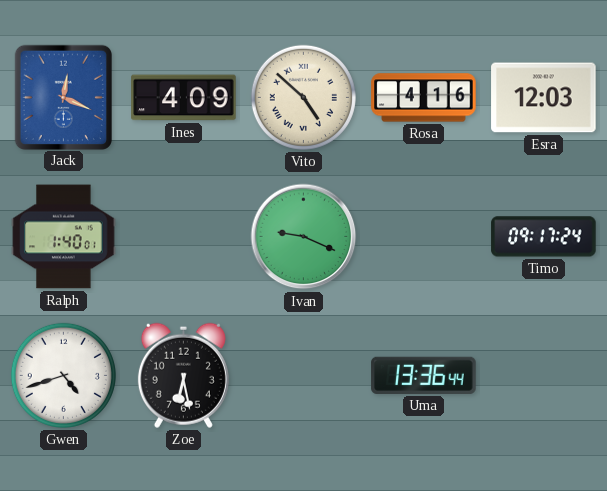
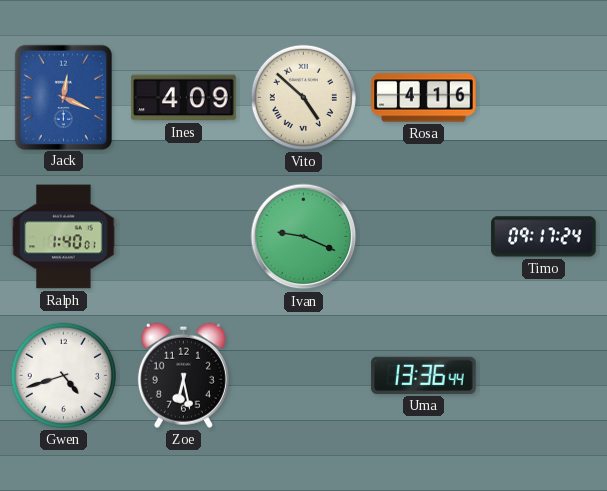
Esra: 12:03 -> none (544, 98)
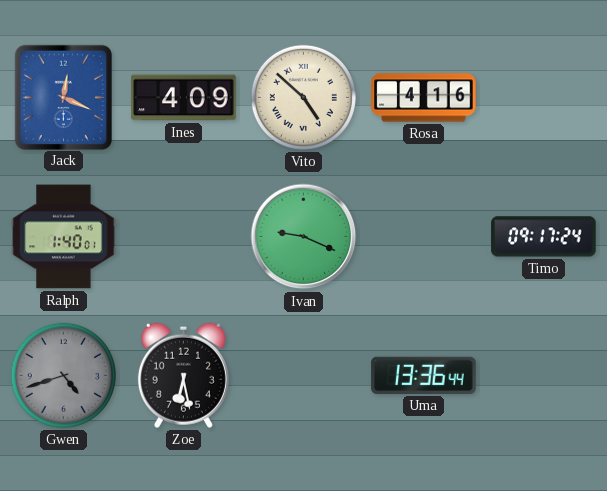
Gwen dial: white -> grey (63, 375)
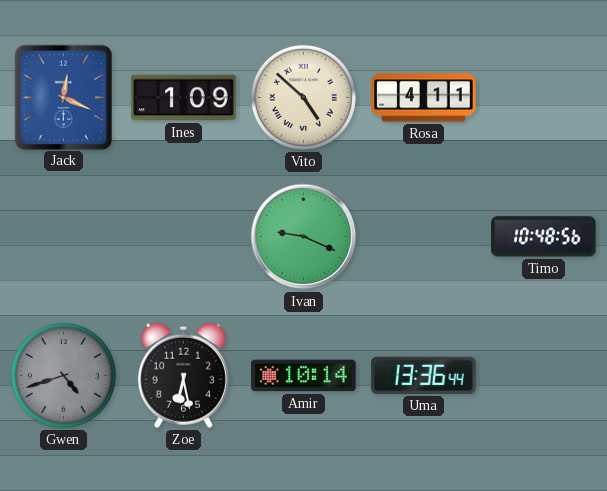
Ines: 4:09 -> 1:09 (184, 98)
Rosa: 4:16 -> 4:11 (424, 98)
Ralph: 1:40 -> none (64, 237)
Timo: 09:17 -> 10:48 (544, 237)
Amir: none -> 10:14 (304, 376)
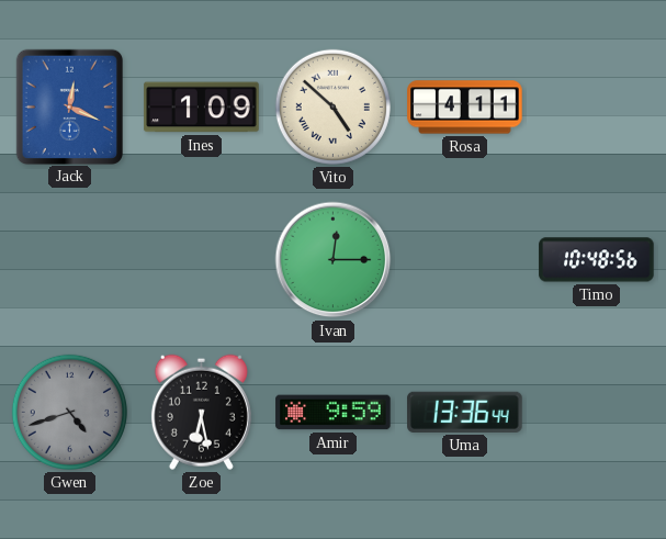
Ivan: 9:19 -> 12:15 (334, 260)
Amir: 10:14 -> 9:59 (334, 413)
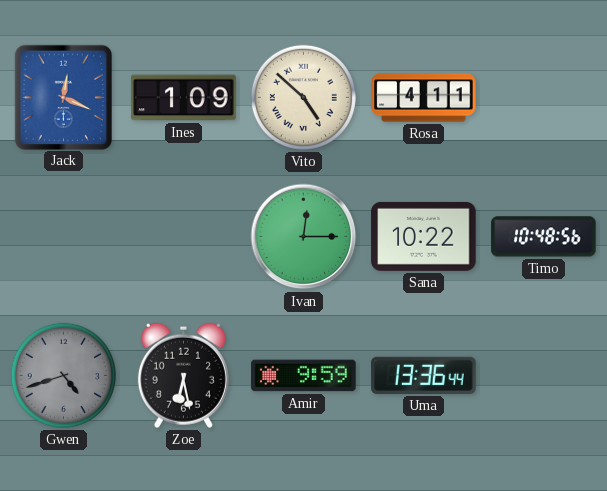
Sana: none -> 10:22 (424, 236)
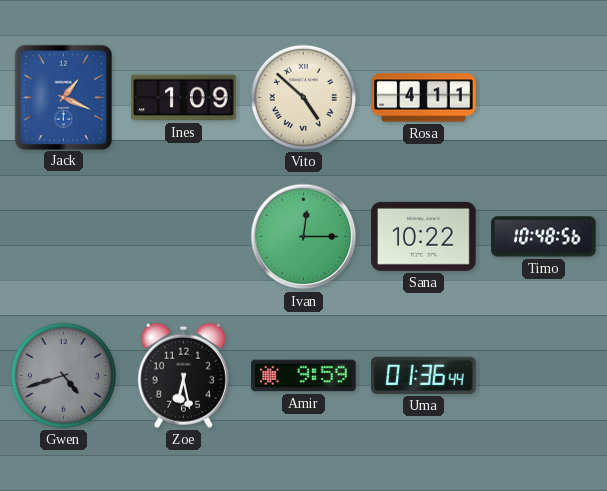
Jack: 12:19 -> 1:19 (63, 97)
Uma: 13:36 -> 01:36 (424, 375)
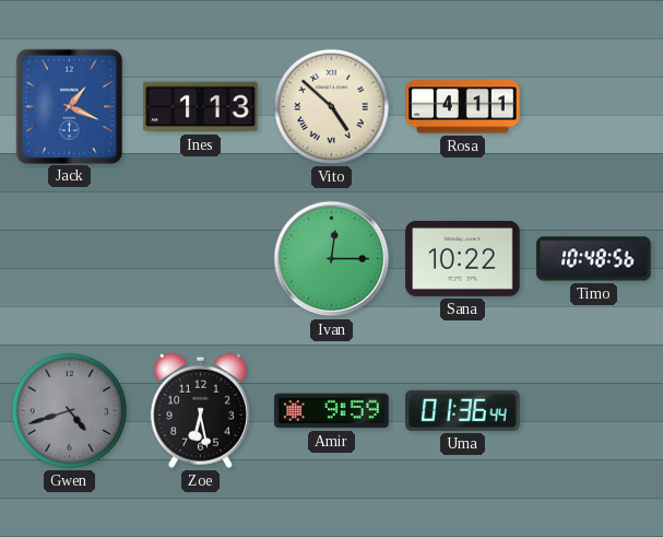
Ines: 1:09 -> 1:13 (201, 107)
